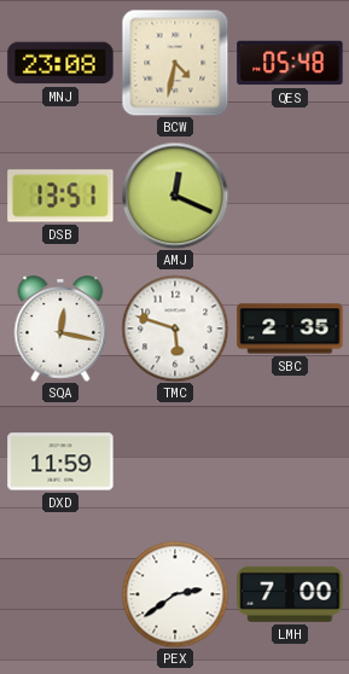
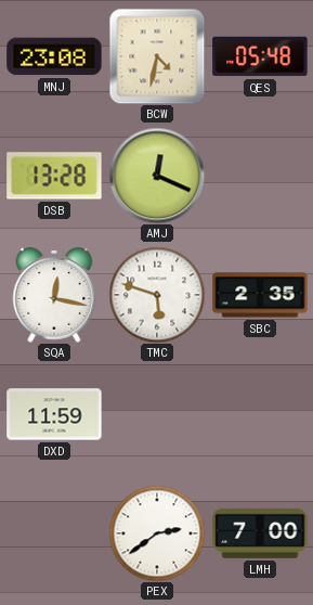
DSB: 13:51 -> 13:28 (54, 176)
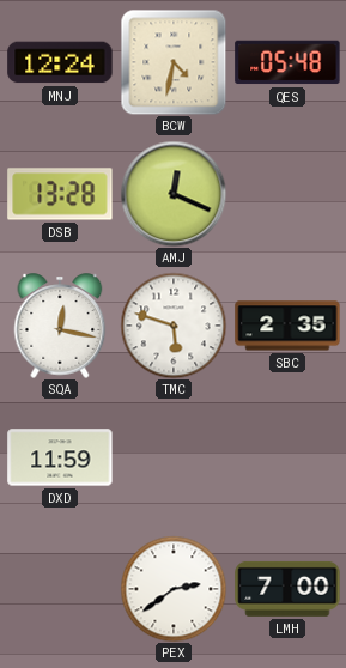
MNJ: 23:08 -> 12:24 (60, 62)
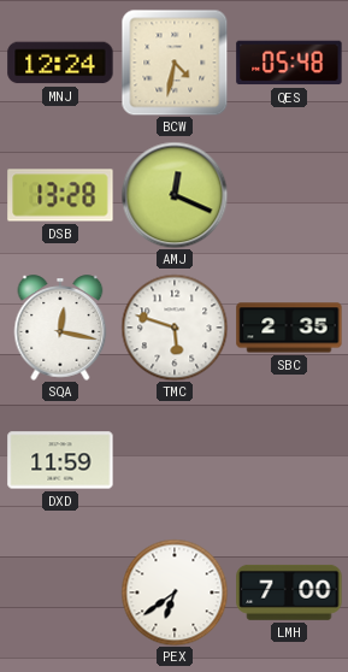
PEX: 2:39 -> 6:39 (175, 593)
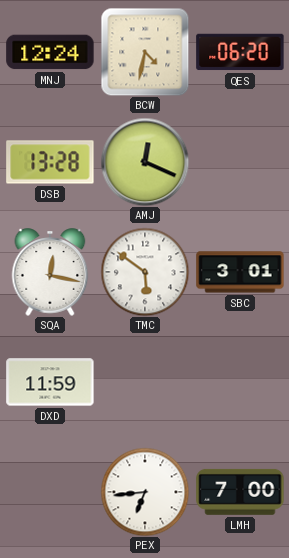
QES: 05:48 -> 06:20 (240, 52)
TMC: 5:48 -> 5:51 (145, 272)
SBC: 2:35 -> 3:01 (240, 272)
PEX: 6:39 -> 6:44 (145, 492)
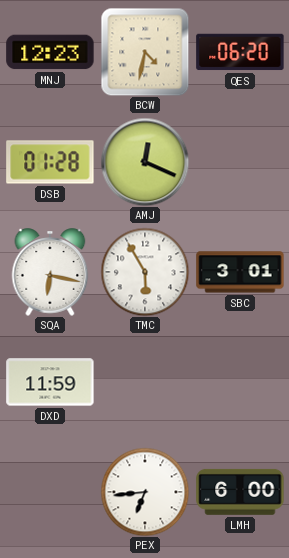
MNJ: 12:24 -> 12:23 (50, 52)
DSB: 13:28 -> 01:28 (50, 162)
SQA: 12:17 -> 6:17 (50, 272)
TMC: 5:51 -> 5:55 (145, 272)
LMH: 7:00 -> 6:00 (240, 492)
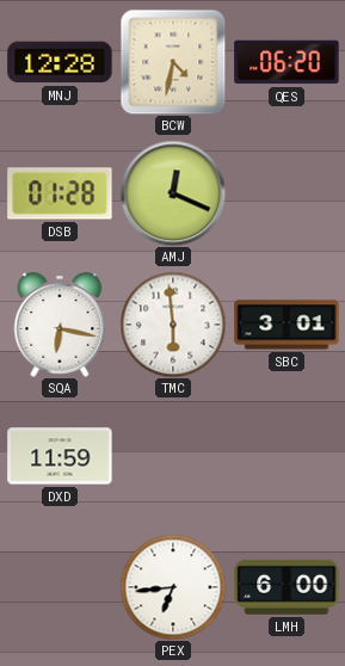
MNJ: 12:23 -> 12:28 (60, 62)
TMC: 5:55 -> 5:59 (173, 325)
